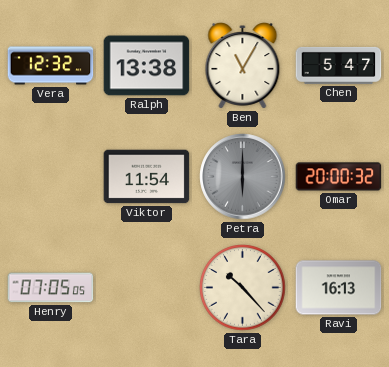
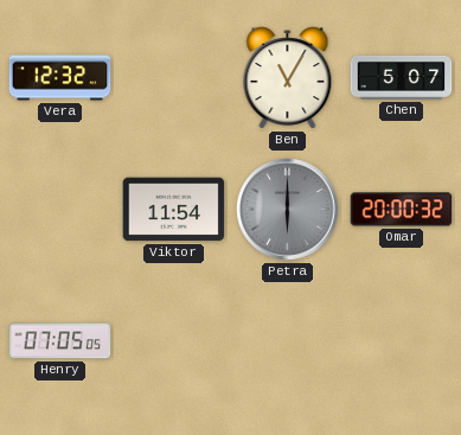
Ralph: 13:38 -> none (147, 66)
Chen: 5:47 -> 5:07 (402, 77)
Tara: 10:23 -> none (243, 288)
Ravi: 16:13 -> none (339, 288)
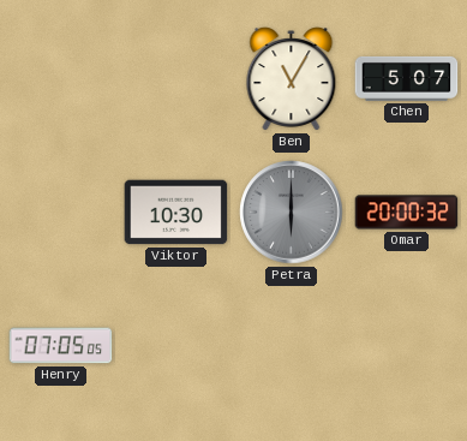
Vera: 12:32 -> none (60, 78)
Viktor: 11:54 -> 10:30 (176, 213)
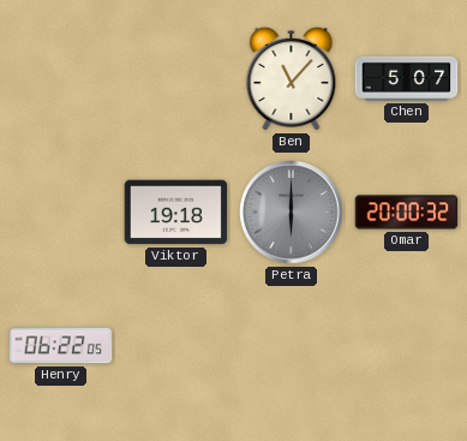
Ben: 11:05 -> 11:07 (292, 79)
Viktor: 10:30 -> 19:18 (176, 213)
Henry: 07:05 -> 06:22 (61, 346)
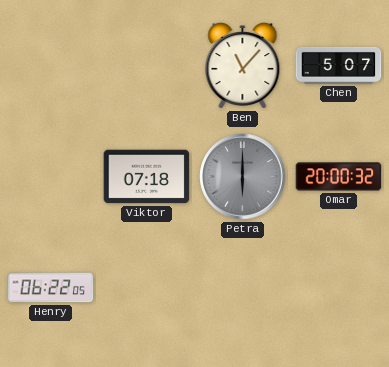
Viktor: 19:18 -> 07:18 (147, 177)
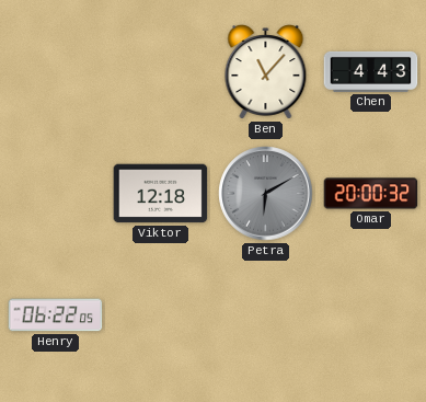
Chen: 5:07 -> 4:43 (371, 71)
Viktor: 07:18 -> 12:18 (161, 194)
Petra: 6:00 -> 6:10 (266, 194)
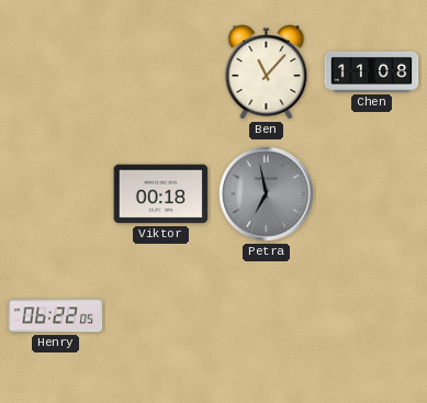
Chen: 4:43 -> 11:08 (372, 71)
Viktor: 12:18 -> 00:18 (161, 194)
Petra: 6:10 -> 6:58 (267, 194)
Omar: 20:00 -> none (371, 194)
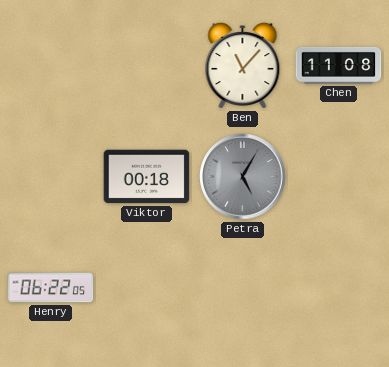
Petra: 6:58 -> 5:05 (243, 177)
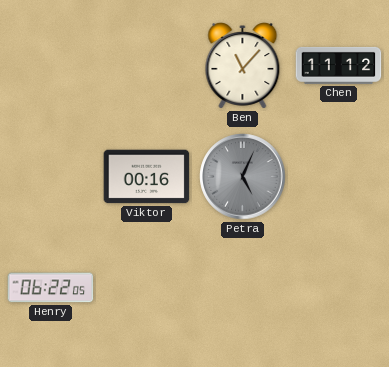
Chen: 11:08 -> 11:12 (339, 65)
Viktor: 00:18 -> 00:16 (147, 177)
Petra: 5:05 -> 5:04 (243, 177)
